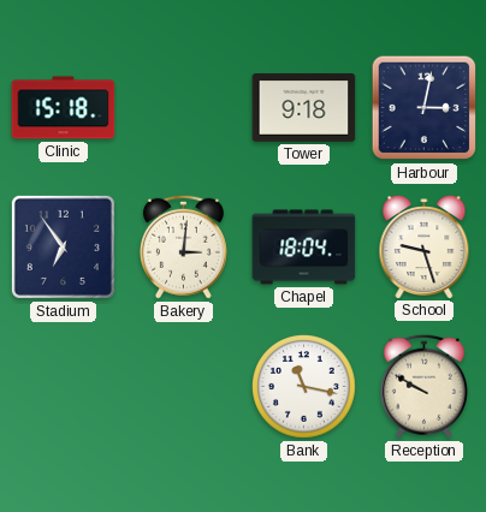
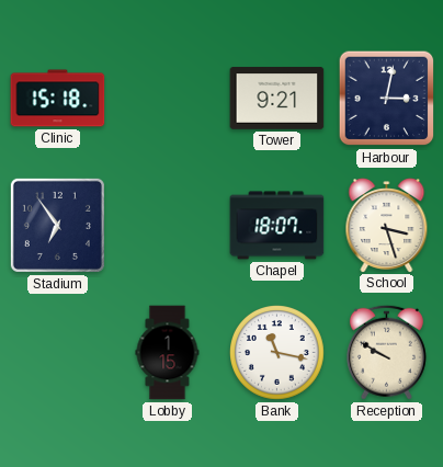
Tower: 9:18 -> 9:21 (277, 99)
Bakery: 3:01 -> none (183, 246)
Chapel: 18:04 -> 18:07 (277, 226)
School: 9:27 -> 3:27 (387, 226)
Lobby: none -> 1:15 (168, 353)
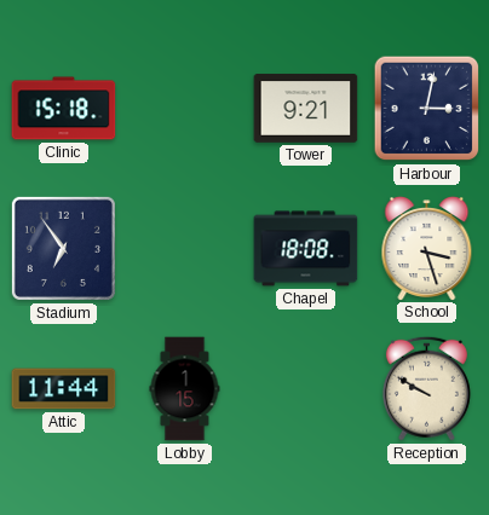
Chapel: 18:07 -> 18:08 (306, 249)
Attic: none -> 11:44 (64, 389)
Bank: 11:17 -> none (277, 353)
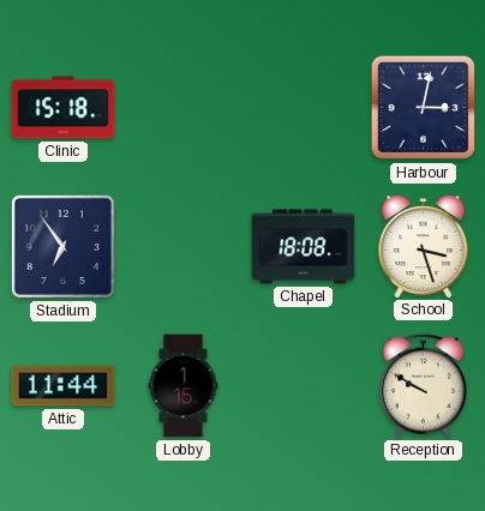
Tower: 9:21 -> none (306, 109)
